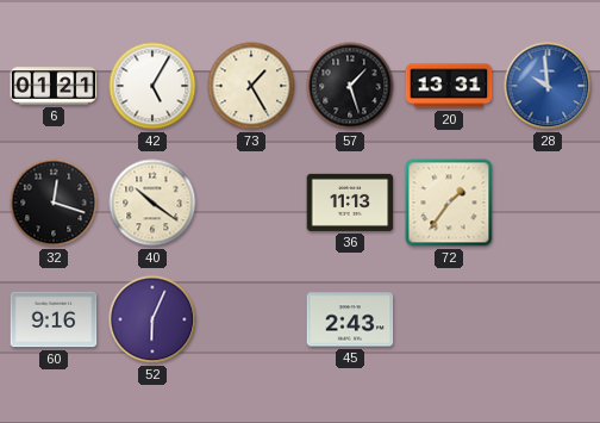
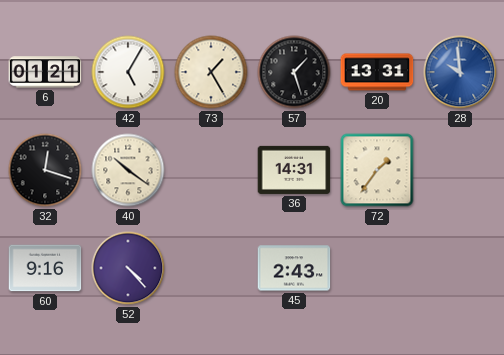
36: 11:13 -> 14:31 (294, 170)
52: 6:04 -> 4:23 (128, 268)
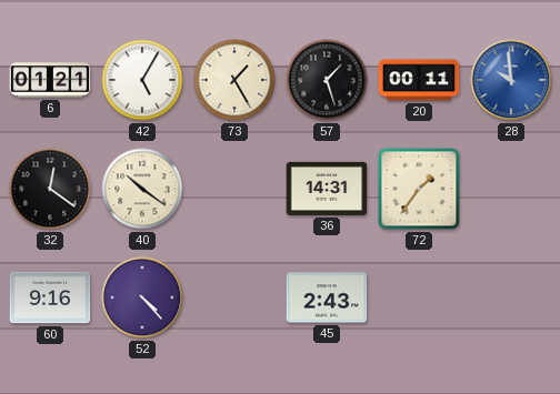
20: 13:31 -> 00:11 (419, 80)
32: 12:18 -> 12:21 (50, 189)
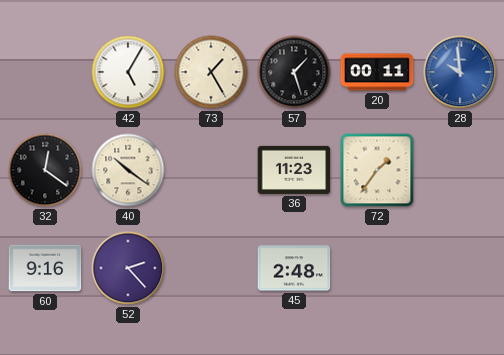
6: 01:21 -> none (50, 80)
36: 14:31 -> 11:23 (294, 170)
52: 4:23 -> 2:23 (128, 268)
45: 2:43 -> 2:48 (294, 268)
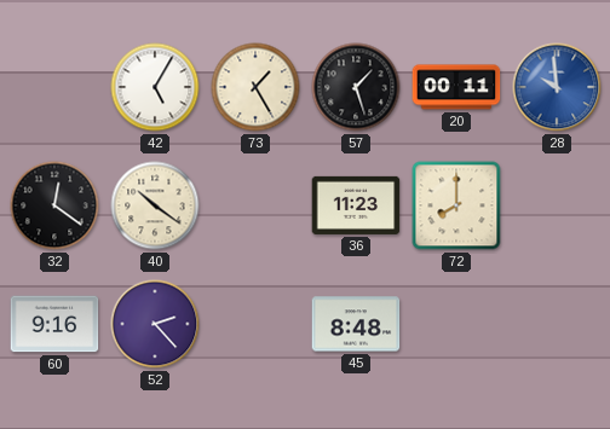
72: 1:36 -> 8:00 (456, 205)
45: 2:48 -> 8:48 (356, 324)
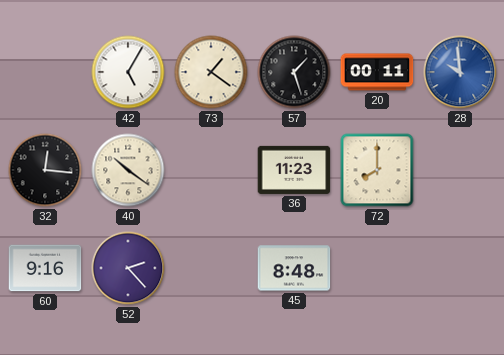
73: 1:25 -> 1:21 (211, 72)
32: 12:21 -> 12:16 (45, 170)
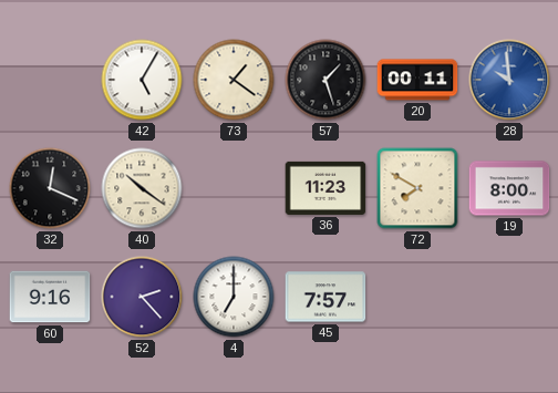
32: 12:16 -> 12:19 (50, 188)
72: 8:00 -> 7:50 (417, 188)
19: none -> 8:00 (509, 188)
4: none -> 7:00 (234, 297)
45: 8:48 -> 7:57 (325, 297)
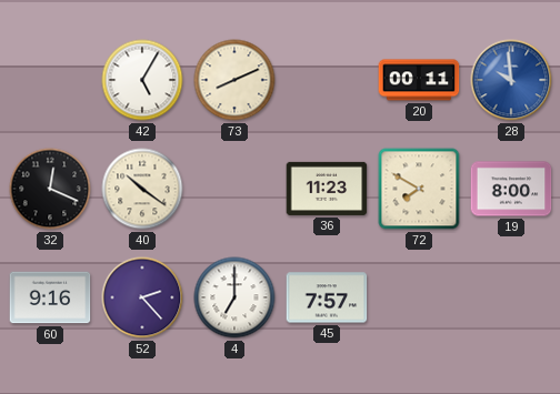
73: 1:21 -> 8:11 (234, 80)
57: 1:27 -> none (325, 80)
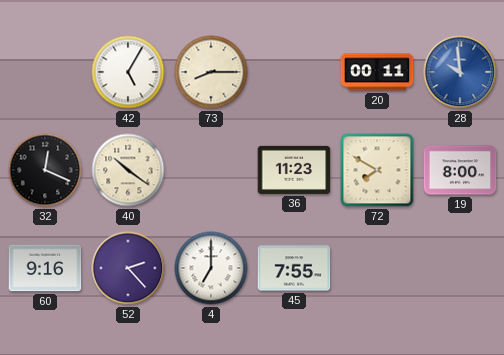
73: 8:11 -> 8:15 (211, 72)
45: 7:57 -> 7:55 (294, 268)
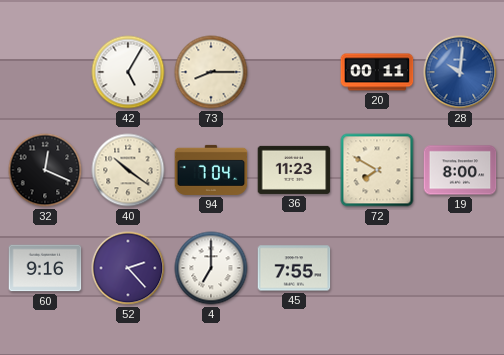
28: 9:59 -> 10:01 (460, 72)
94: none -> 7:04 (211, 170)
